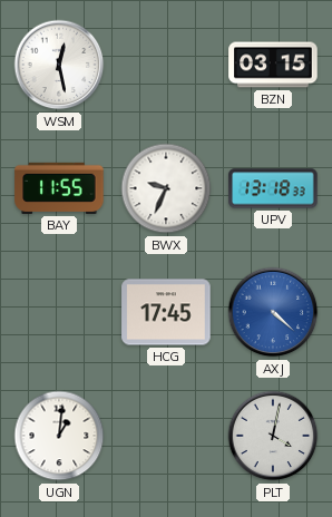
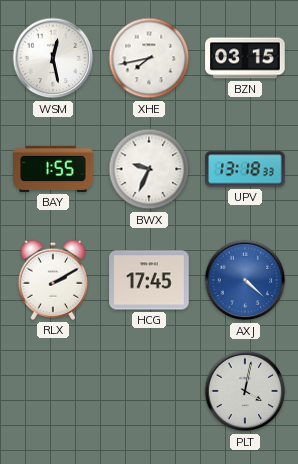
XHE: none -> 7:43 (149, 58)
BAY: 11:55 -> 1:55 (53, 169)
RLX: none -> 2:10 (52, 280)
UGN: 1:01 -> none (59, 436)
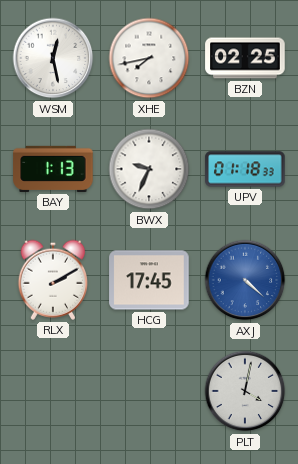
BZN: 03:15 -> 02:25 (245, 58)
BAY: 1:55 -> 1:13 (53, 169)
UPV: 13:18 -> 01:18 (245, 169)
